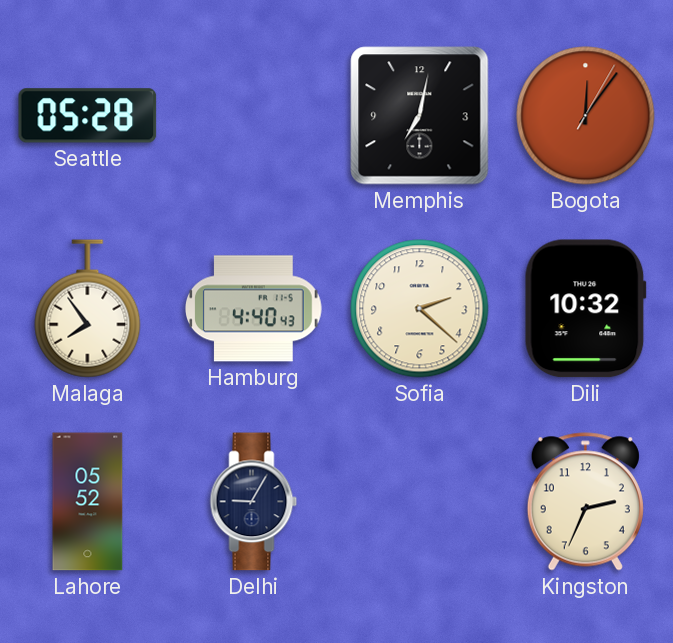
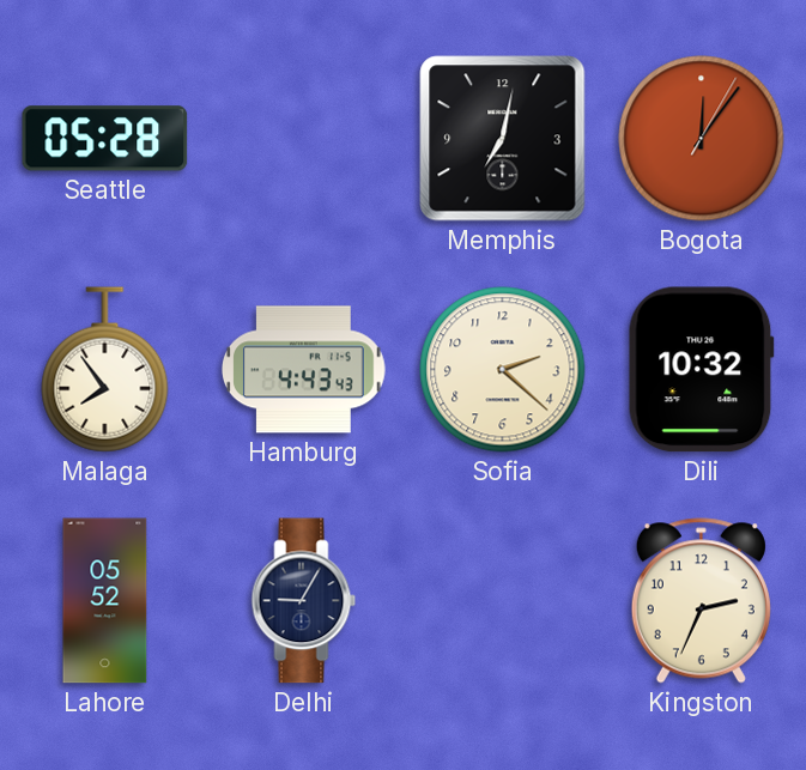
Hamburg: 4:40 -> 4:43 (304, 370)
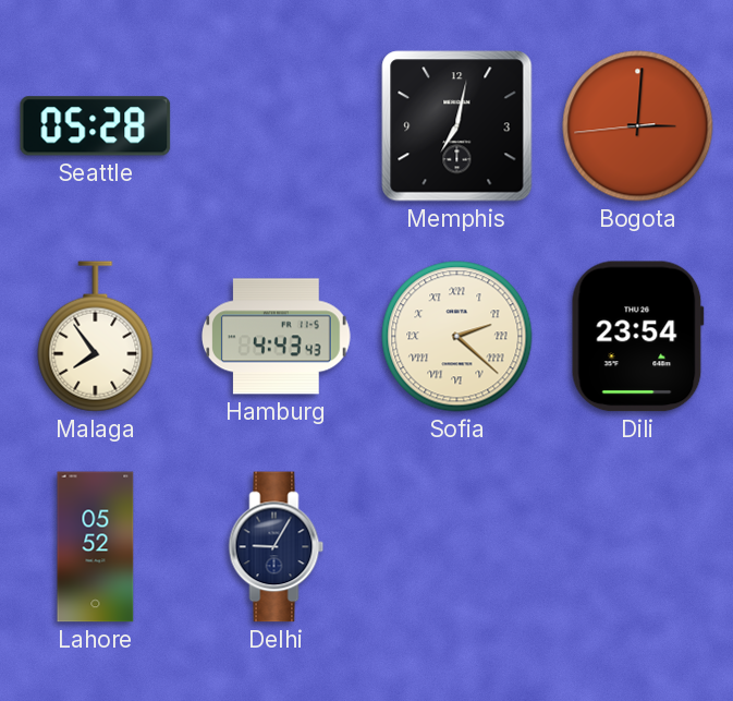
Bogota: 12:06 -> 3:00 (638, 126)
Sofia numerals: Arabic -> Roman (457, 337)
Dili: 10:32 -> 23:54 (637, 337)
Kingston: 2:34 -> none (701, 601)
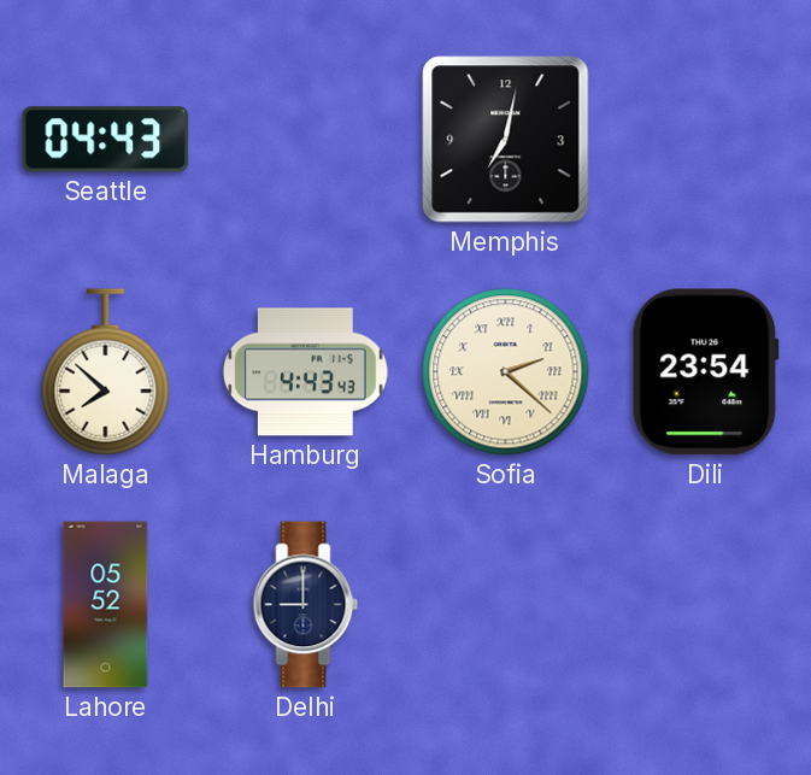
Seattle: 05:28 -> 04:43 (106, 140)
Bogota: 3:00 -> none (638, 126)
Malaga: 7:54 -> 7:52 (106, 372)
Delhi: 9:05 -> 9:00 (306, 605)
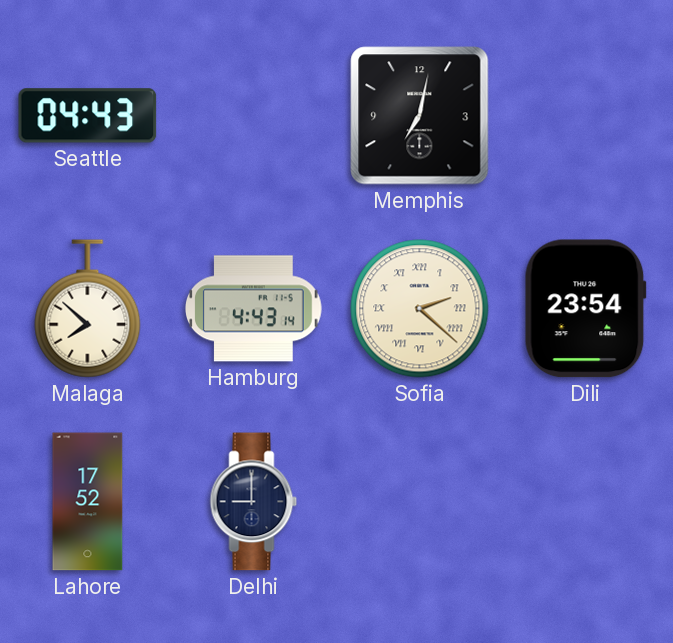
Hamburg: 4:43:43 -> 4:43:14 (254, 309)
Lahore: 05:52 -> 17:52 (88, 502)
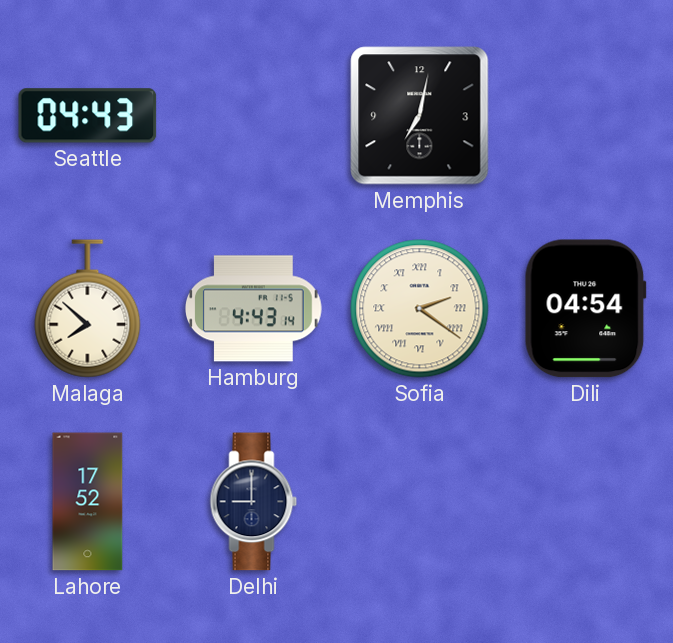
Sofia: 2:22 -> 2:21 (420, 309)
Dili: 23:54 -> 04:54 (585, 309)
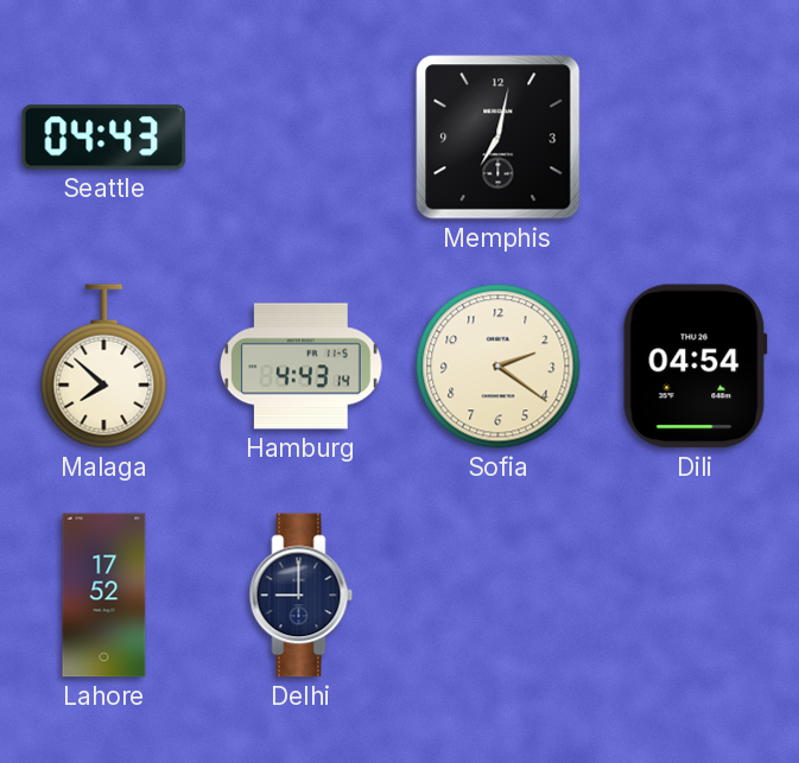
Sofia numerals: Roman -> Arabic (499, 367)
